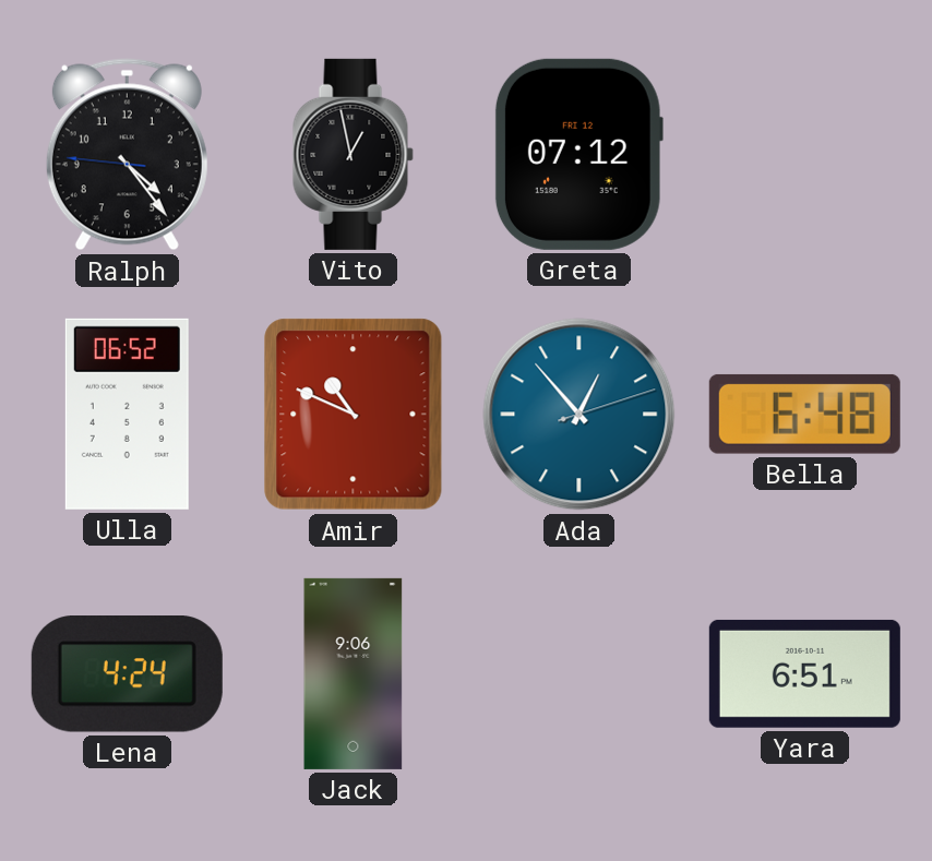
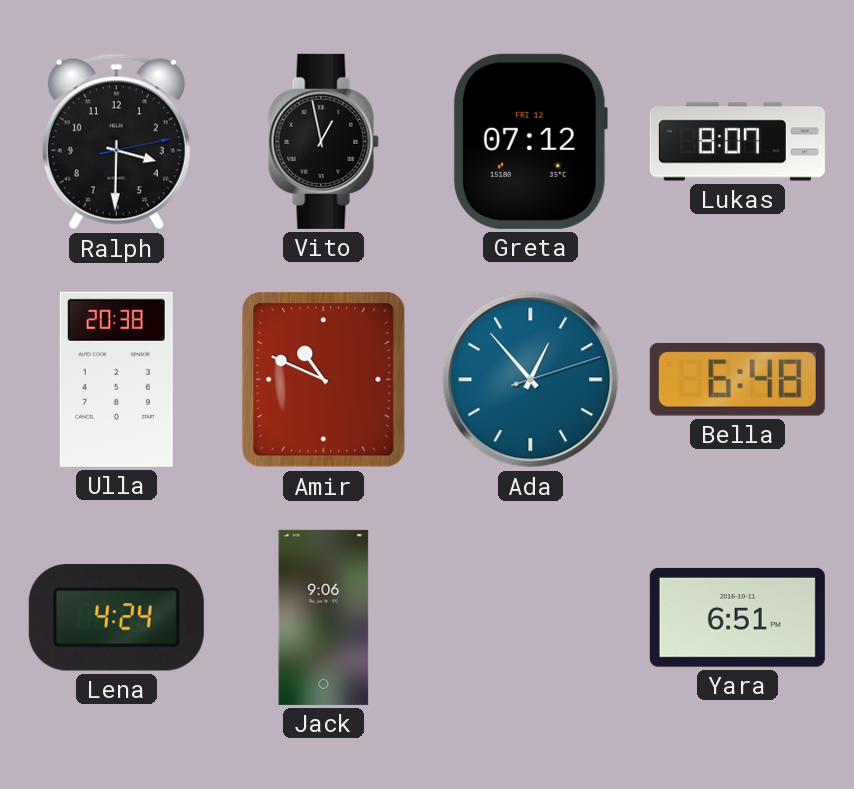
Ralph: 4:23 -> 3:30 (116, 142)
Lukas: none -> 8:07 (737, 142)
Ulla: 06:52 -> 20:38 (116, 379)
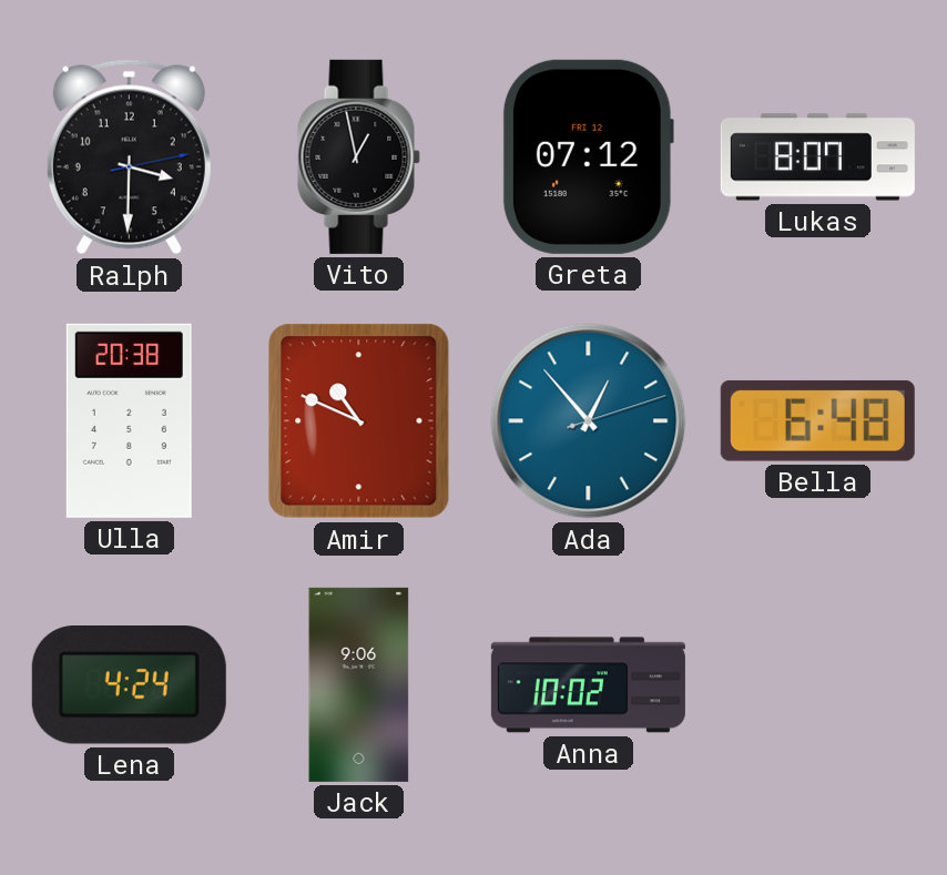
Anna: none -> 10:02 (588, 685)
Yara: 6:51 -> none (737, 617)
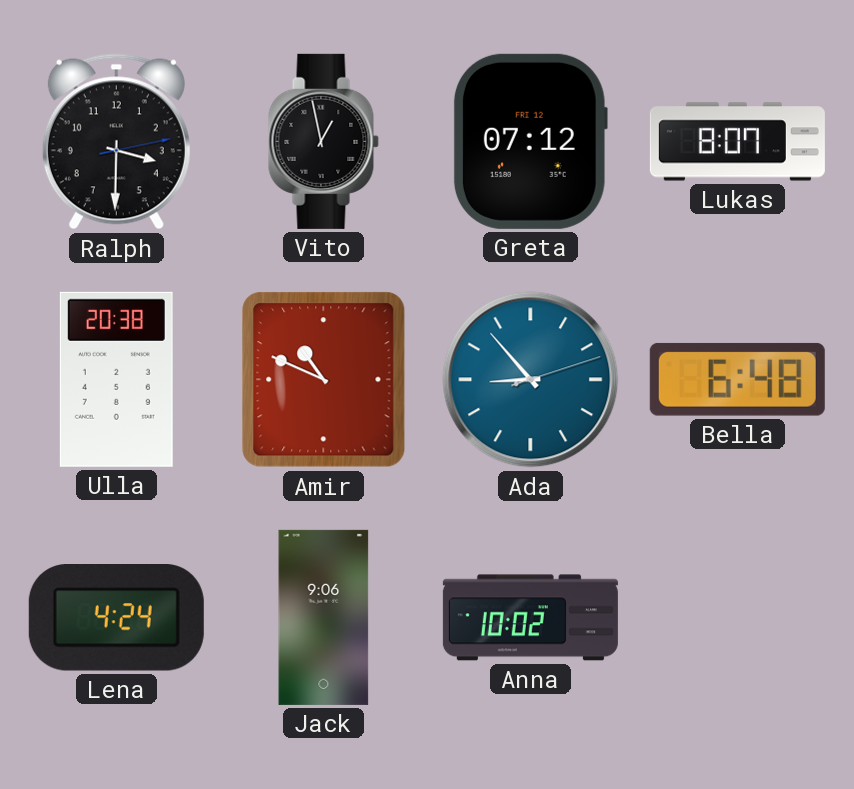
Ada: 12:53 -> 8:53 (531, 380)
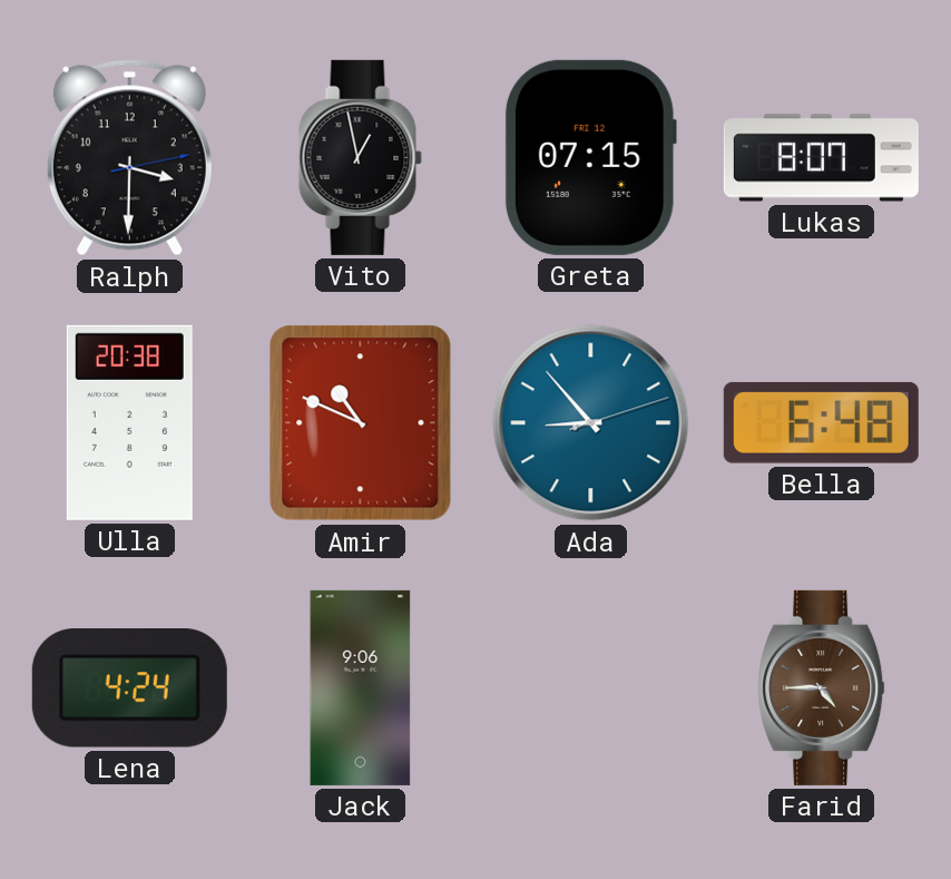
Greta: 07:12 -> 07:15 (590, 157)
Anna: 10:02 -> none (530, 618)
Farid: none -> 4:45 (822, 687)
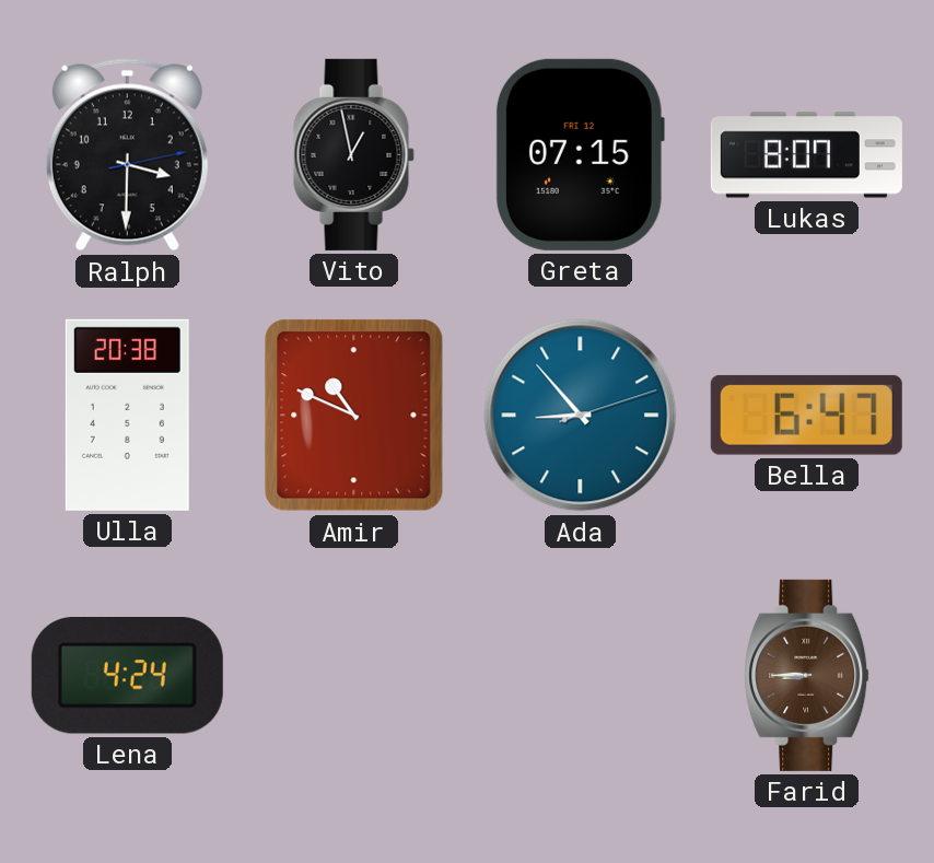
Bella: 6:48 -> 6:47 (806, 415)
Jack: 9:06 -> none (361, 687)
Farid: 4:45 -> 8:45 (807, 675)
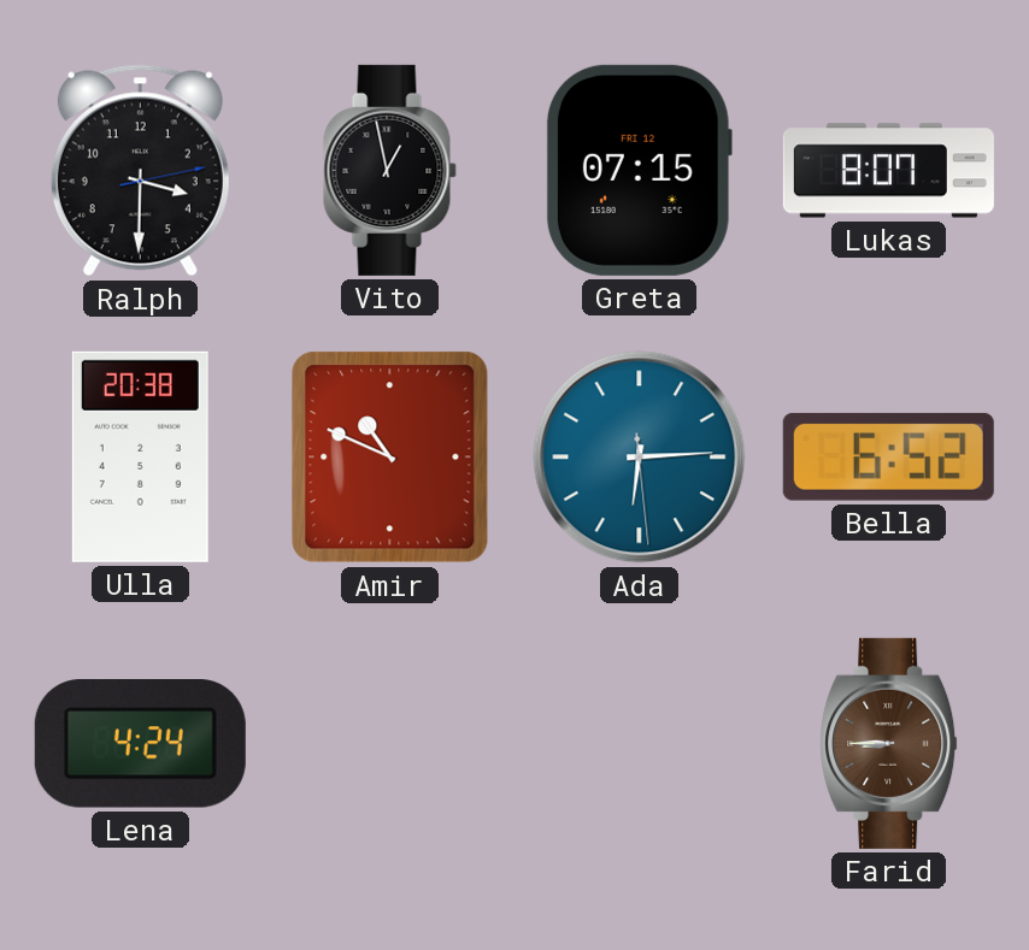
Ada: 8:53 -> 6:14 (640, 458)
Bella: 6:47 -> 6:52 (888, 456)
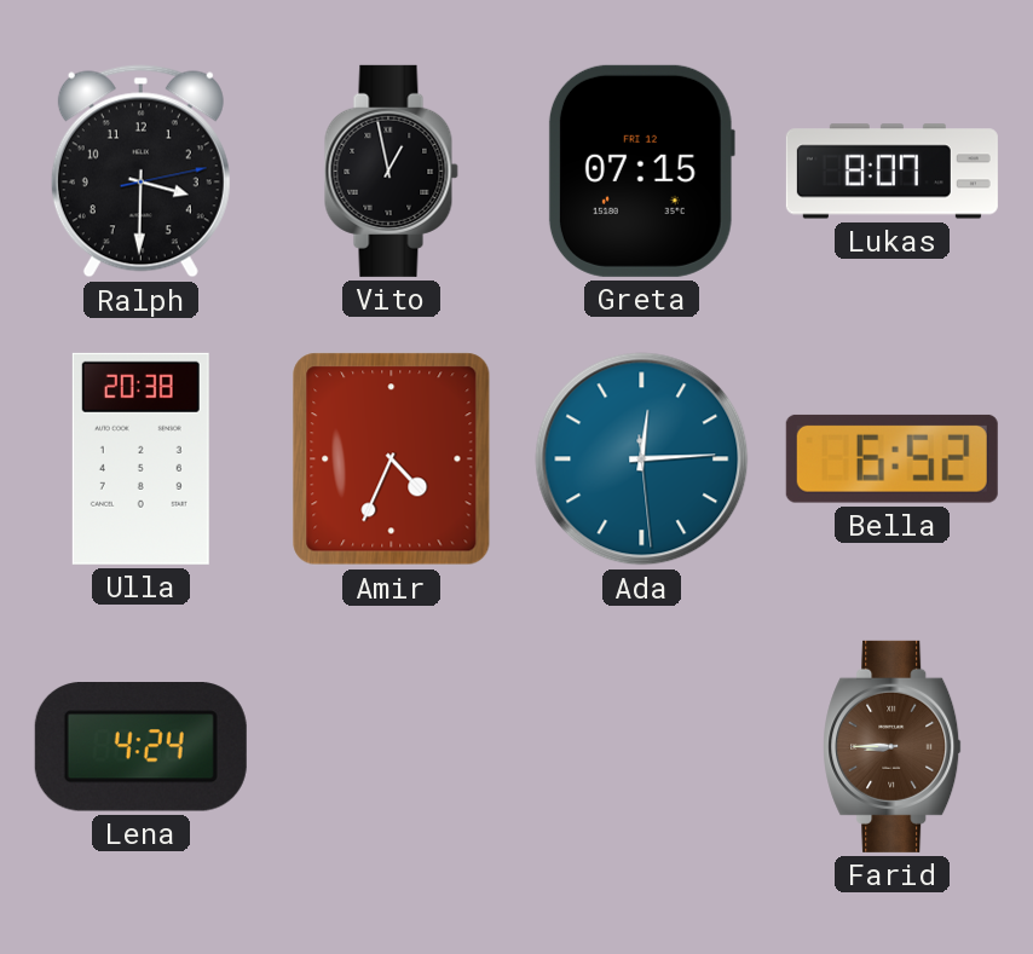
Amir: 10:49 -> 4:34 (392, 459)
Ada: 6:14 -> 12:14 (642, 459)
